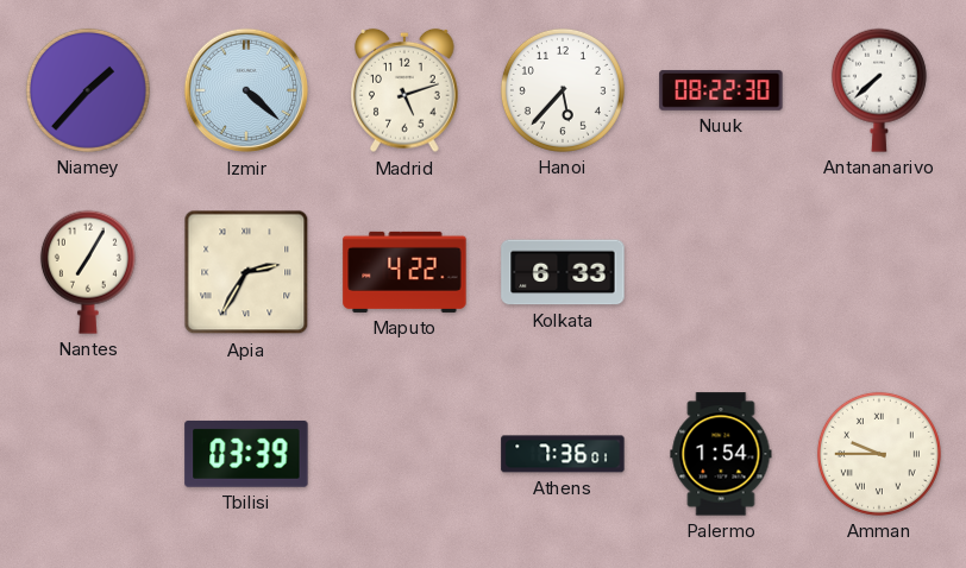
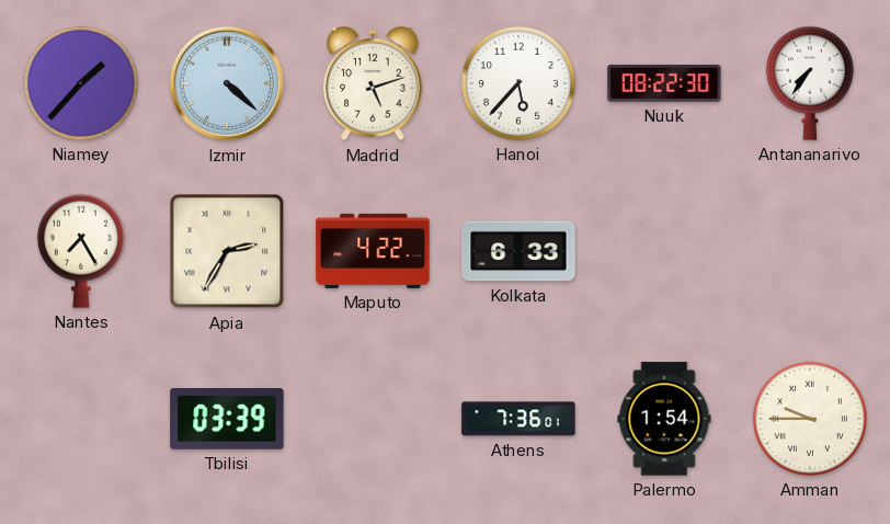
Antananarivo: 7:38 -> 7:36 (810, 83)
Nantes: 7:05 -> 7:25 (81, 251)
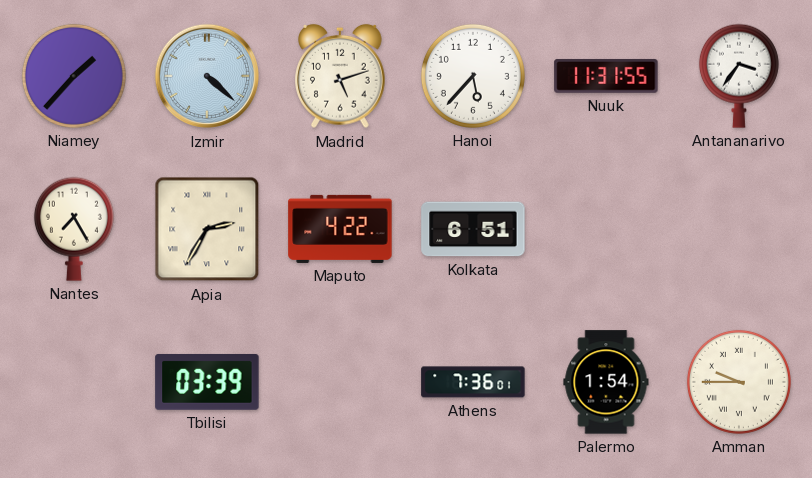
Nuuk: 08:22 -> 11:31 (606, 76)
Antananarivo: 7:36 -> 3:36 (739, 76)
Kolkata: 6:33 -> 6:51 (473, 229)
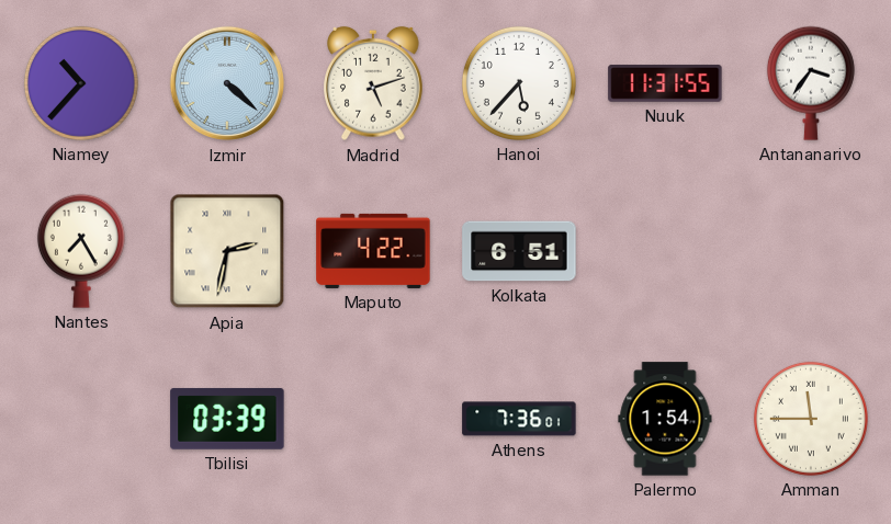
Niamey: 1:37 -> 10:37 (81, 83)
Apia: 2:35 -> 2:32 (227, 251)
Amman: 9:45 -> 11:45 (811, 419)
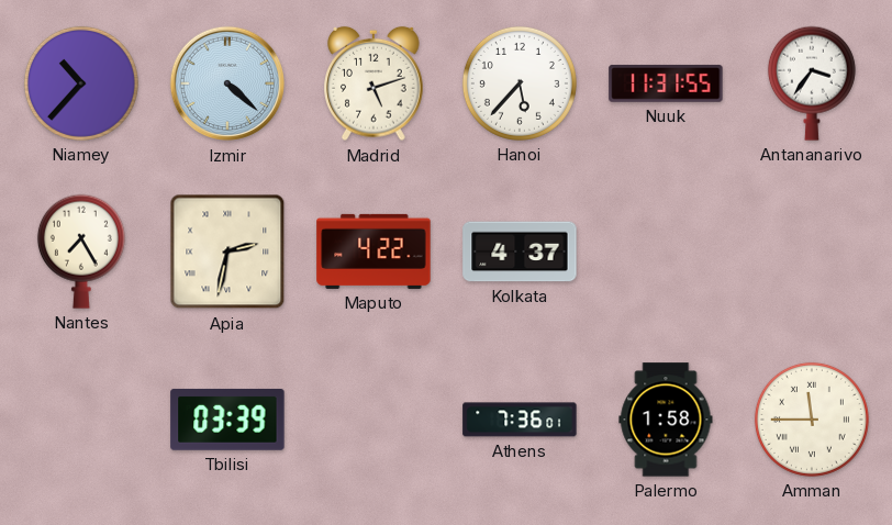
Kolkata: 6:51 -> 4:37 (520, 252)
Palermo: 1:54 -> 1:58 (666, 420)
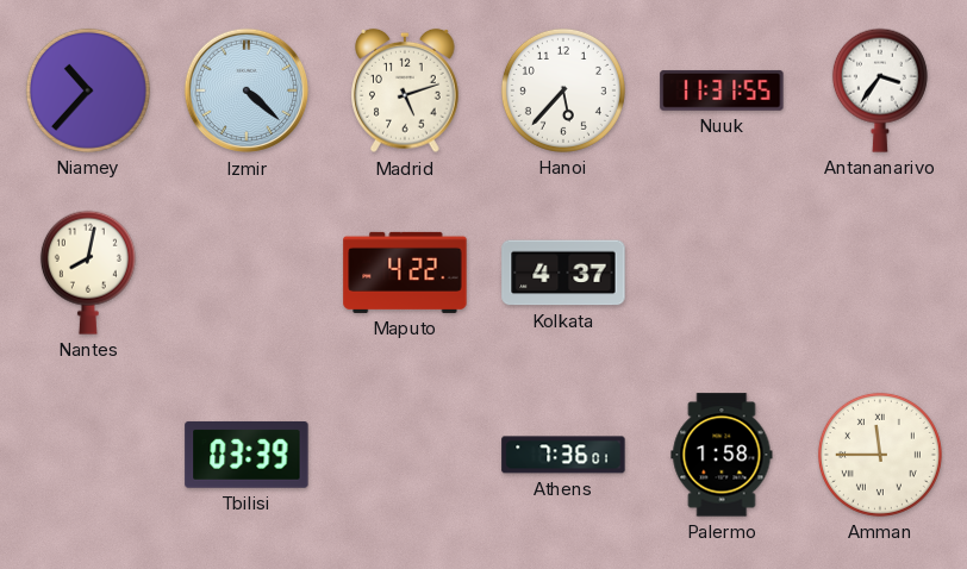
Nantes: 7:25 -> 8:02 (88, 273)
Apia: 2:32 -> none (227, 252)
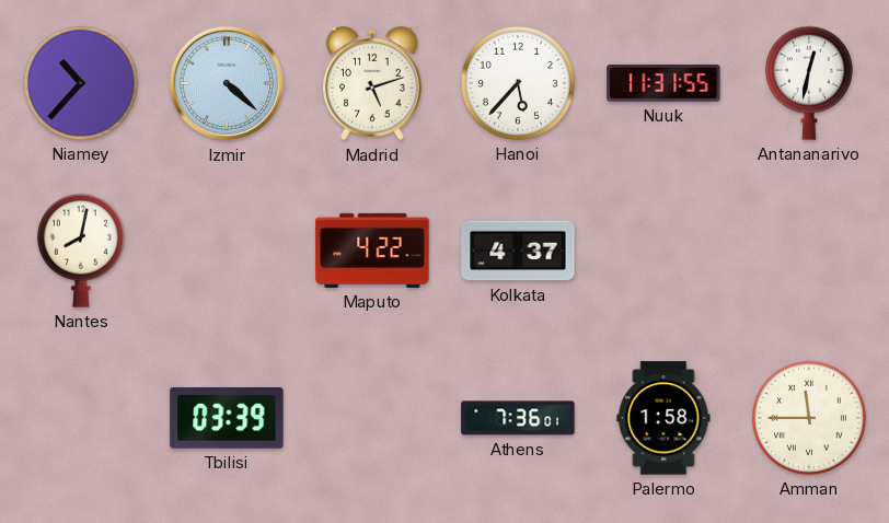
Antananarivo: 3:36 -> 12:32 (809, 83)
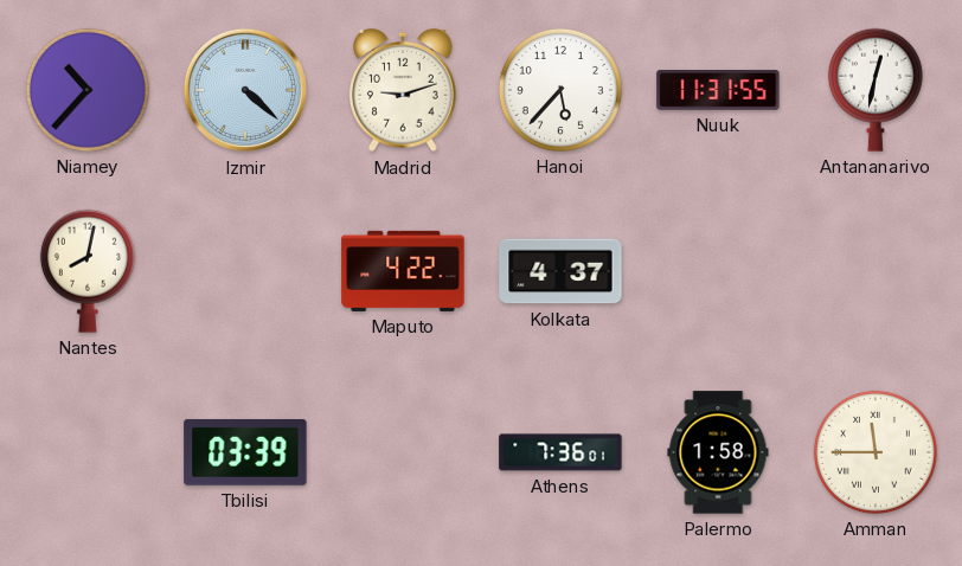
Madrid: 5:12 -> 9:12 (403, 90)
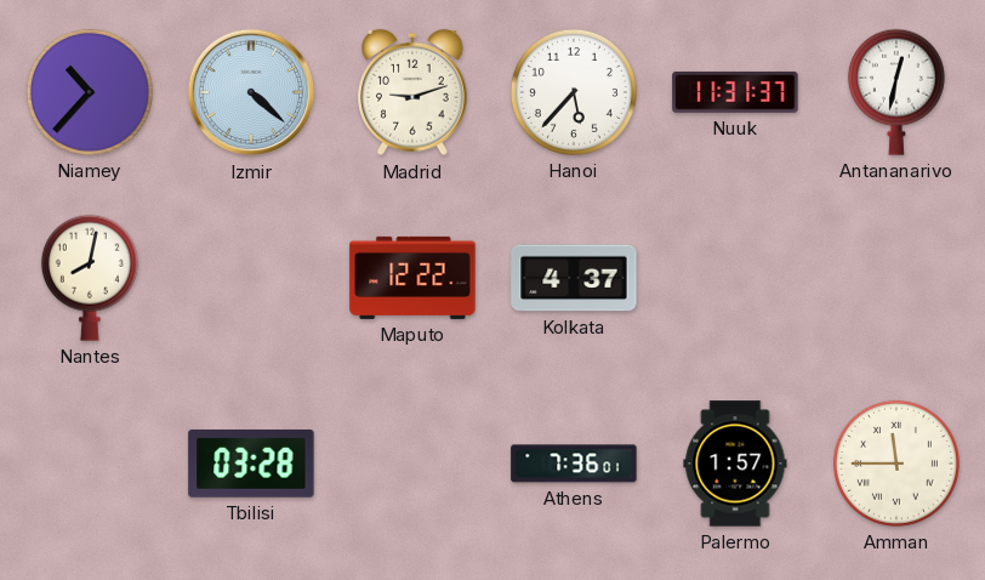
Nuuk: 11:31:55 -> 11:31:37 (735, 92)
Maputo: 4:22 -> 12:22 (412, 278)
Tbilisi: 03:39 -> 03:28 (251, 464)
Palermo: 1:58 -> 1:57 (735, 464)
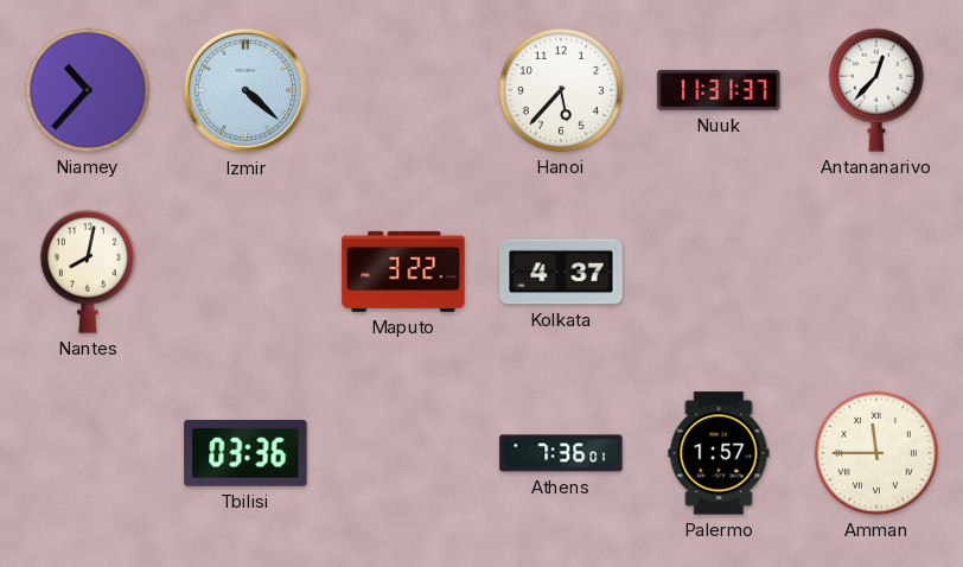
Madrid: 9:12 -> none (412, 92)
Antananarivo: 12:32 -> 12:37 (876, 90)
Maputo: 12:22 -> 3:22 (403, 272)
Tbilisi: 03:28 -> 03:36 (245, 453)
